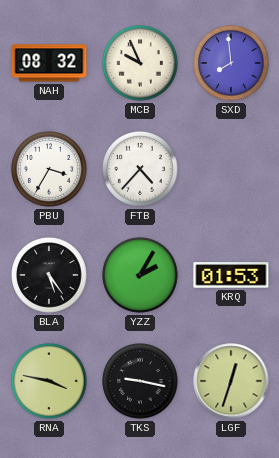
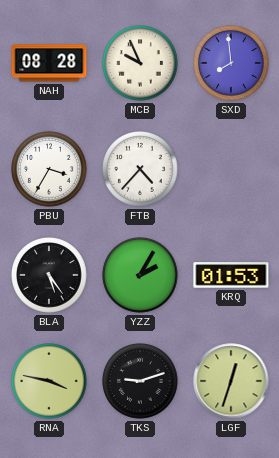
NAH: 08:32 -> 08:28 (49, 63)
TKS: 9:17 -> 9:12 (140, 381)
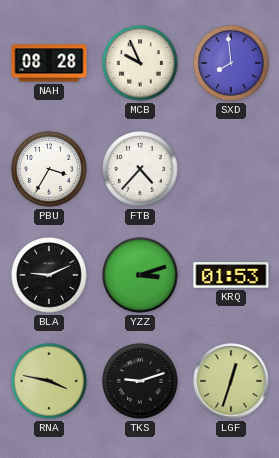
BLA: 5:24 -> 9:11 (49, 275)
YZZ: 2:05 -> 3:12 (140, 275)
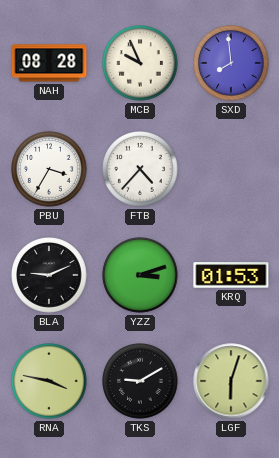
TKS: 9:12 -> 9:10 (140, 381)
LGF: 12:33 -> 6:03 (231, 381)
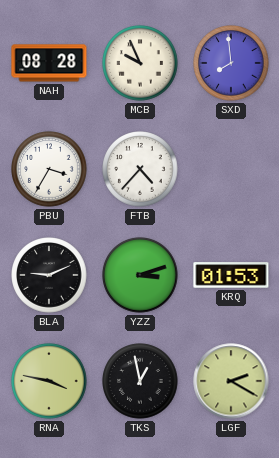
TKS: 9:10 -> 12:58 (140, 381)
LGF: 6:03 -> 2:20 (231, 381)
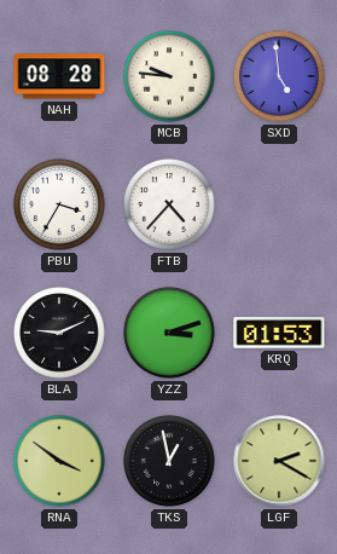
MCB: 9:56 -> 9:46 (169, 76)
SXD: 7:59 -> 4:59 (279, 76)
RNA: 3:47 -> 3:51 (59, 461)
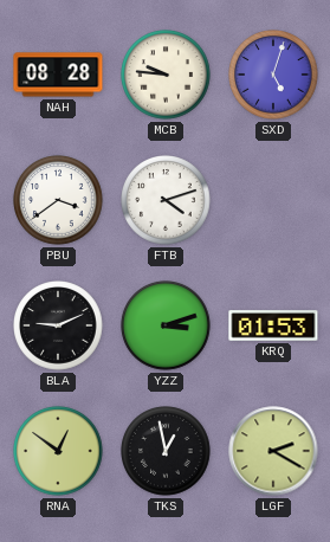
SXD: 4:59 -> 5:03 (273, 75)
PBU: 3:35 -> 3:39 (58, 200)
FTB: 4:37 -> 4:12 (166, 200)
RNA: 3:51 -> 12:51 (58, 451)
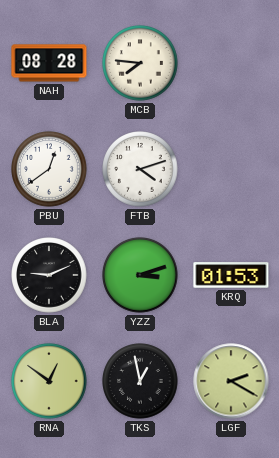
MCB: 9:46 -> 7:46 (140, 63)
SXD: 5:03 -> none (273, 75)
PBU: 3:39 -> 12:39 (49, 169)
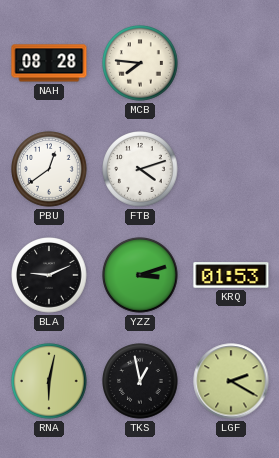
RNA: 12:51 -> 6:02 (49, 381)
